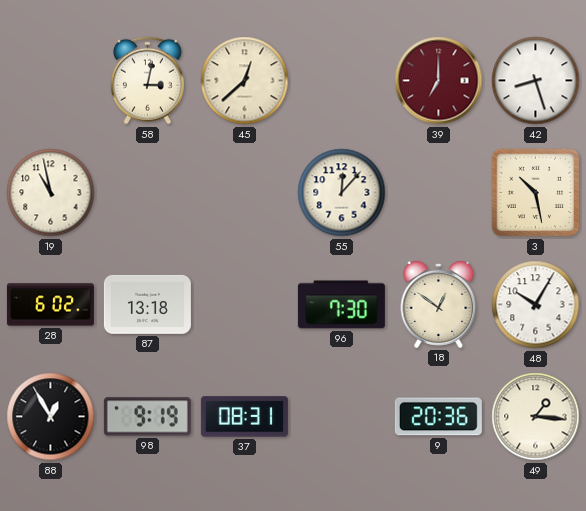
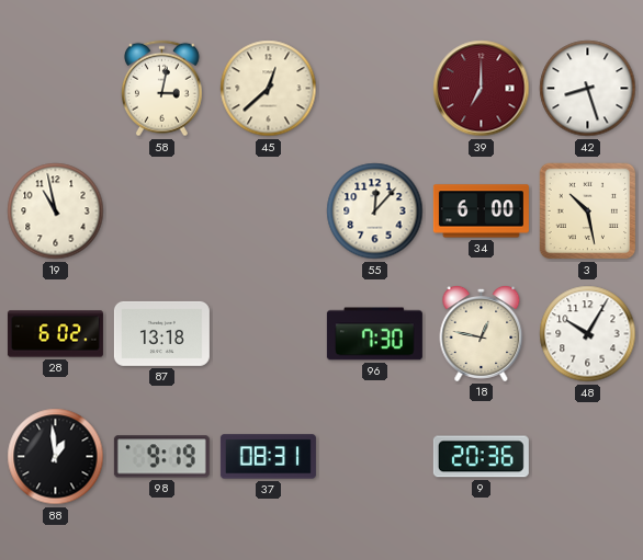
34: none -> 6:00 (481, 212)
18: 12:51 -> 12:47 (482, 333)
88: 12:55 -> 12:59 (56, 457)
49: 1:16 -> none (536, 417)
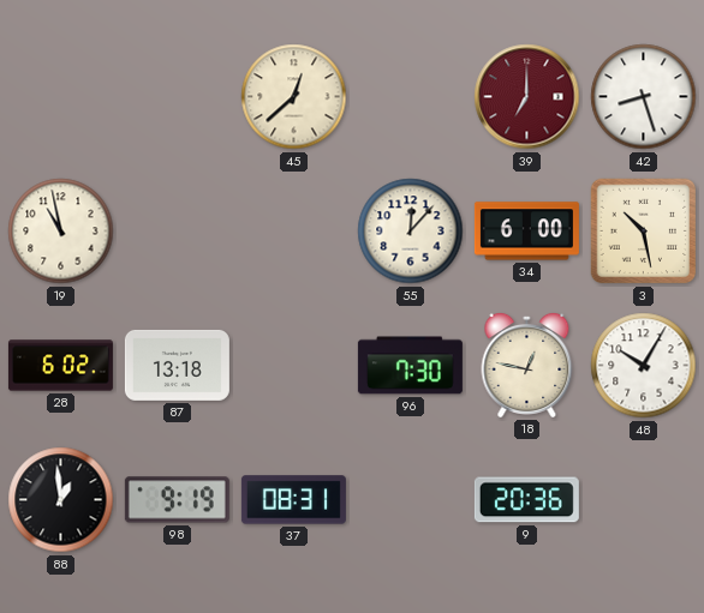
58: 3:02 -> none (161, 89)
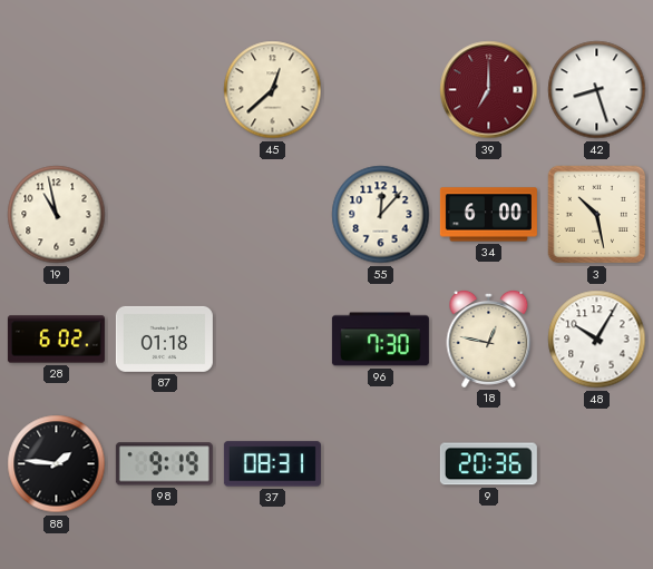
87: 13:18 -> 01:18 (164, 339)
88: 12:59 -> 1:46 (57, 464)
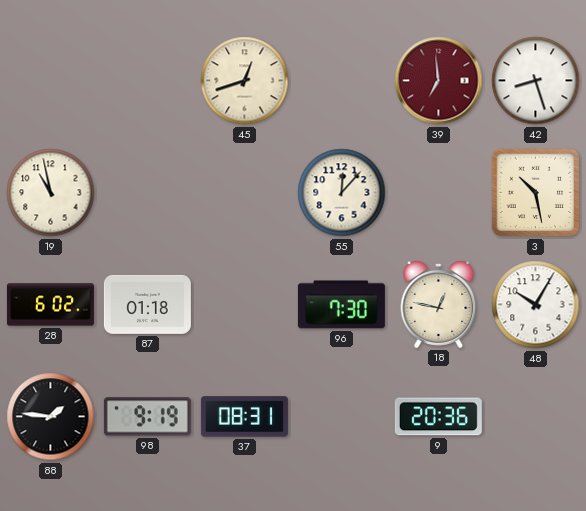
45: 12:38 -> 12:42 (245, 81)
39: 7:00 -> 6:59 (439, 81)
34: 6:00 -> none (488, 215)
